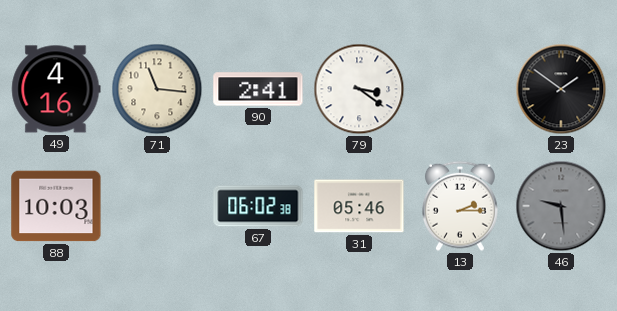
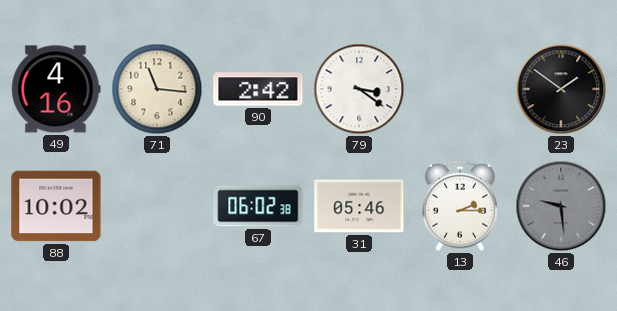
90: 2:41 -> 2:42 (258, 89)
88: 10:03 -> 10:02 (56, 206)
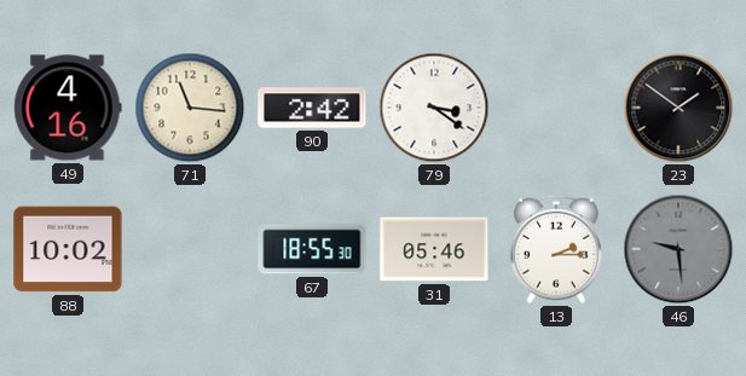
67: 06:02 -> 18:55 (312, 249)
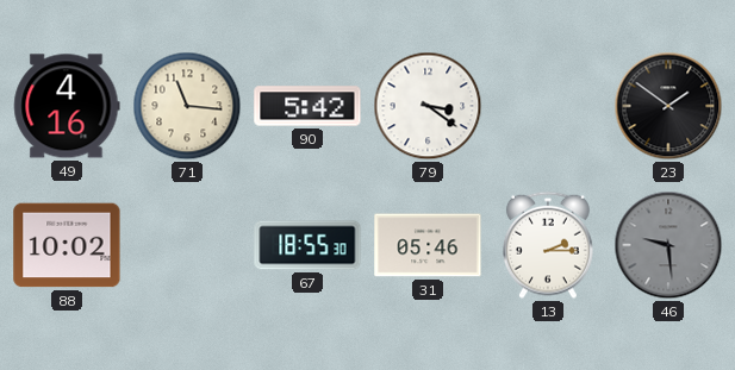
90: 2:42 -> 5:42 (307, 106)
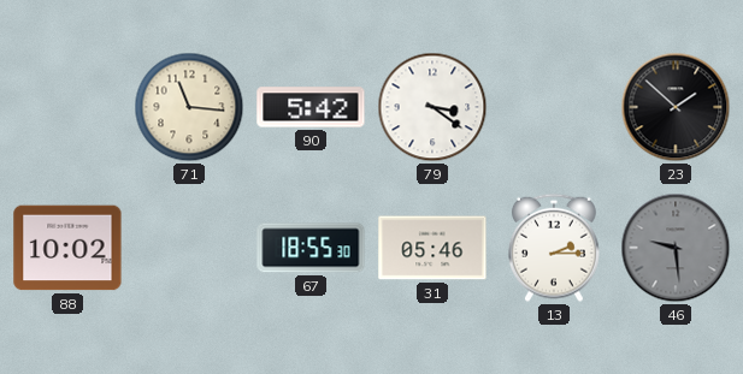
49: 4:16 -> none (67, 106)
23: 1:51 -> 1:52 (676, 107)
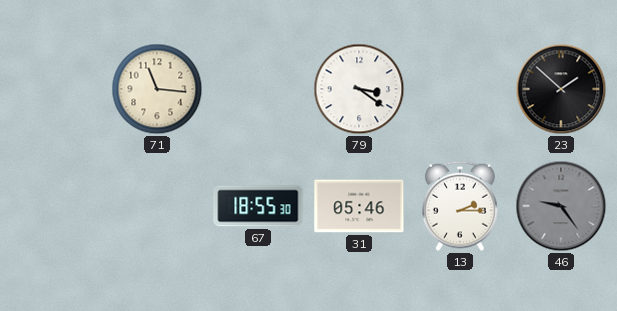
90: 5:42 -> none (311, 107)
88: 10:02 -> none (67, 248)
46: 9:29 -> 9:24 (561, 206)
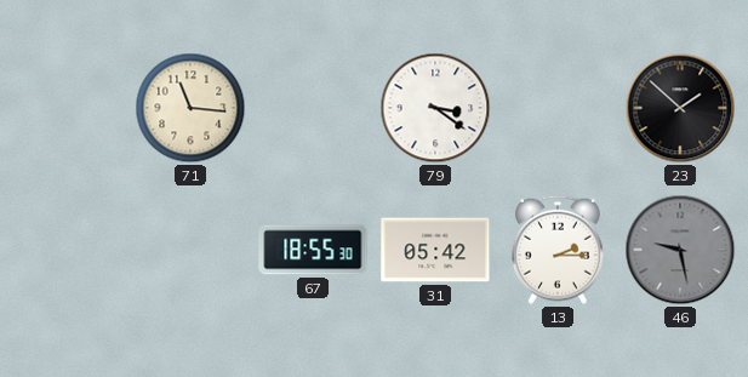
31: 05:46 -> 05:42 (435, 250)
46: 9:24 -> 9:28 (680, 250)
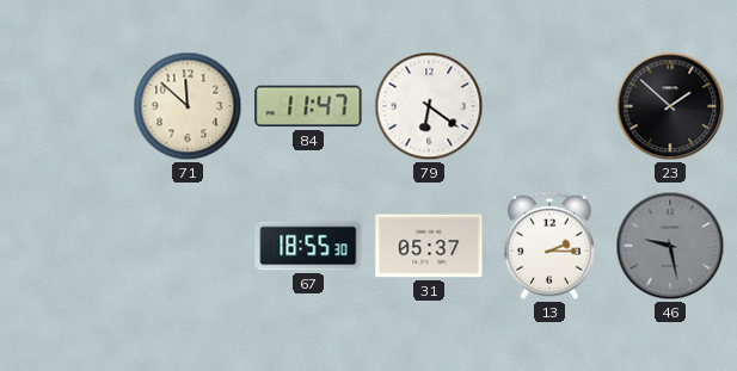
71: 11:16 -> 11:52 (188, 106)
84: none -> 11:47 (308, 106)
79: 3:21 -> 6:21 (429, 106)
31: 05:42 -> 05:37 (429, 246)
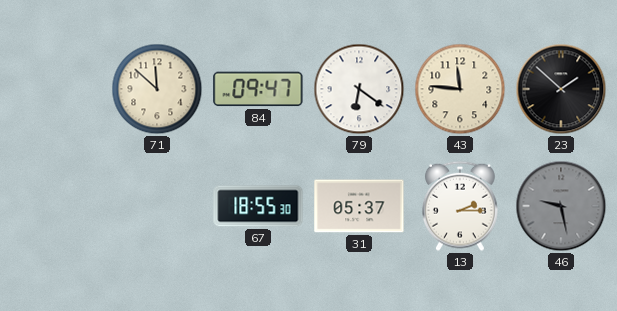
84: 11:47 -> 09:47 (258, 89)
43: none -> 11:46 (460, 89)
